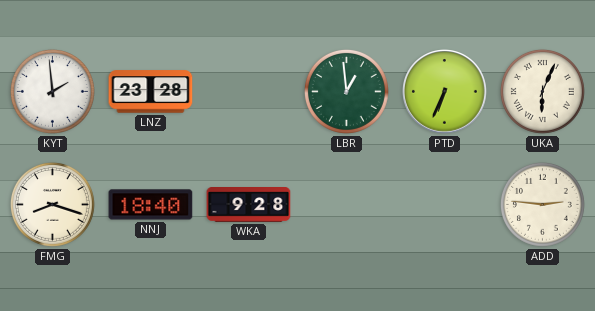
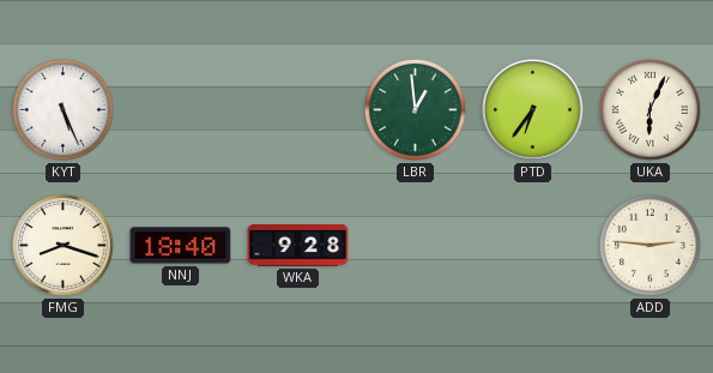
KYT: 1:59 -> 5:26 (62, 109)
LNZ: 23:28 -> none (151, 92)
PTD: 6:34 -> 6:36 (533, 110)
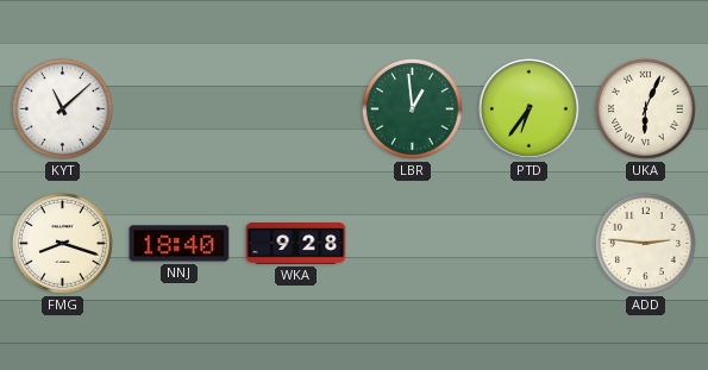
KYT: 5:26 -> 11:08 (62, 108)
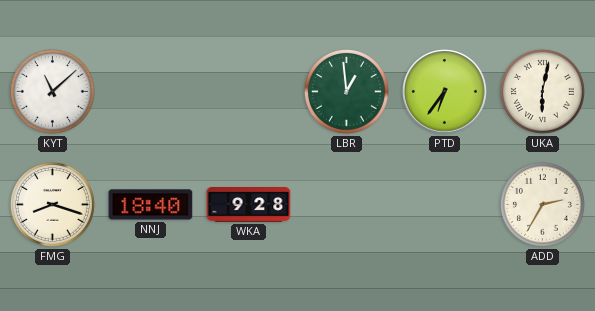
UKA: 6:04 -> 6:02 (542, 91)
ADD: 2:46 -> 2:35 (542, 204)
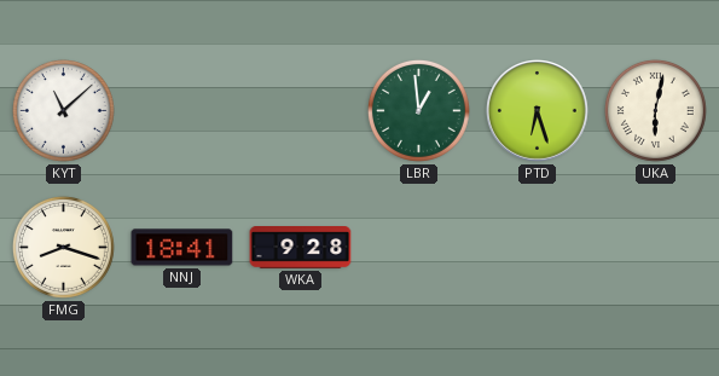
PTD: 6:36 -> 6:27 (538, 111)
NNJ: 18:40 -> 18:41 (182, 248)
ADD: 2:35 -> none (542, 204)
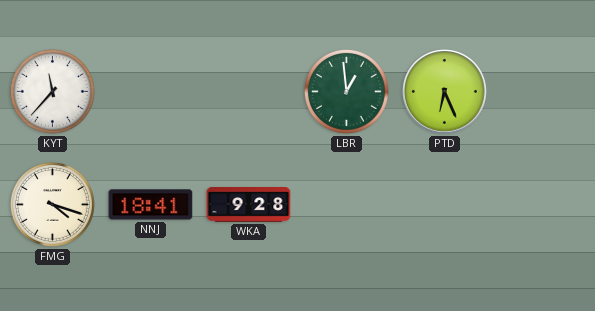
KYT: 11:08 -> 11:37 (52, 91)
PTD: 6:27 -> 6:26 (445, 92)
UKA: 6:02 -> none (655, 110)
FMG: 8:18 -> 4:18 (52, 204)
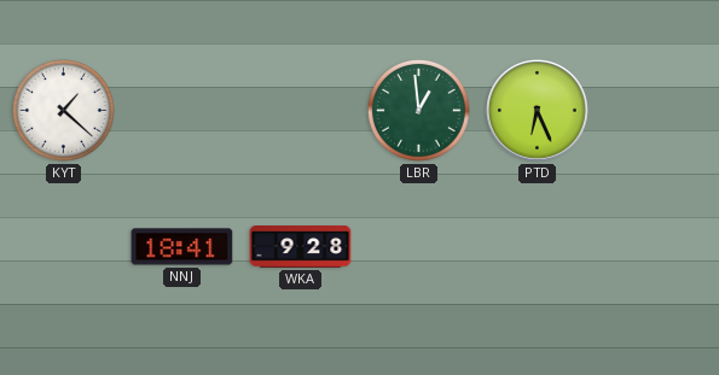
KYT: 11:37 -> 1:22 (63, 110)
FMG: 4:18 -> none (52, 204)
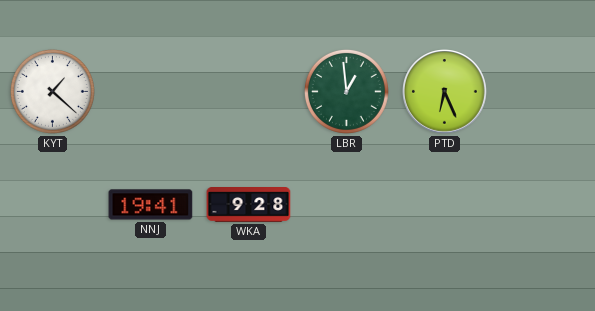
NNJ: 18:41 -> 19:41 (151, 205)
